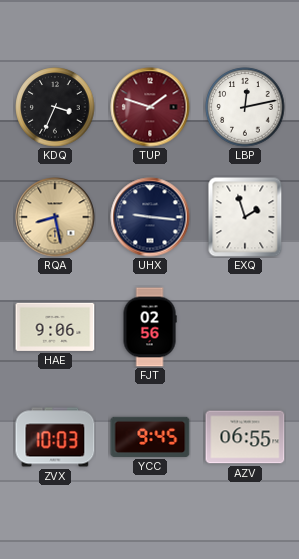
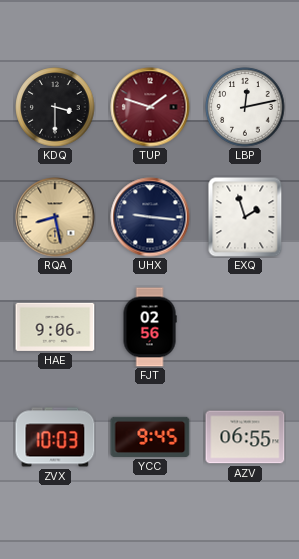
KDQ: 3:34 -> 3:30 (55, 107)
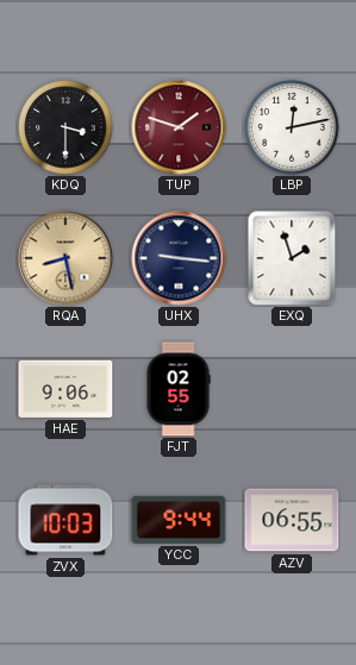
FJT: 02:56 -> 02:55 (179, 389)
YCC: 9:45 -> 9:44 (179, 520)
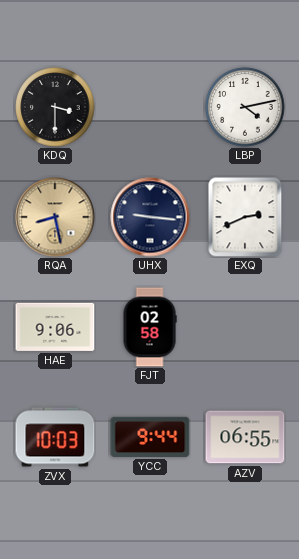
TUP: 1:48 -> none (179, 127)
LBP: 12:13 -> 4:13 (245, 107)
EXQ: 1:57 -> 2:41 (245, 217)
FJT: 02:55 -> 02:58 (150, 327)
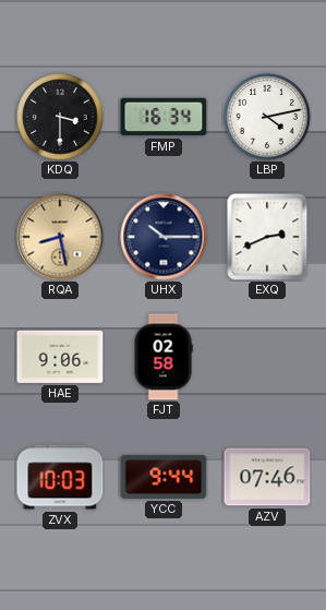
FMP: none -> 16:34 (164, 117)
UHX: 9:16 -> 10:15 (164, 237)
AZV: 06:55 -> 07:46 (267, 477)
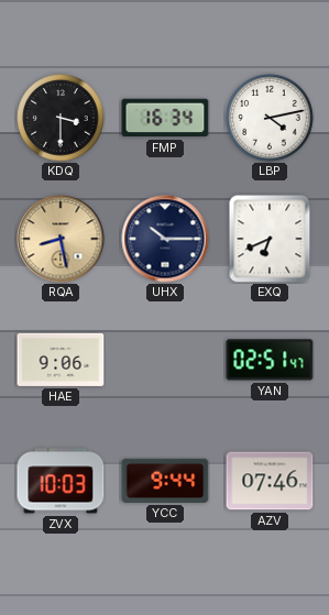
EXQ: 2:41 -> 6:41 (270, 239)
FJT: 02:58 -> none (164, 357)
YAN: none -> 02:51 (270, 360)
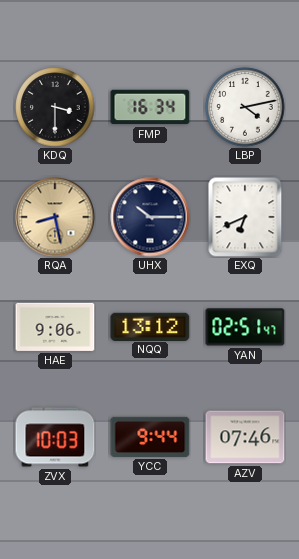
NQQ: none -> 13:12 (150, 326)
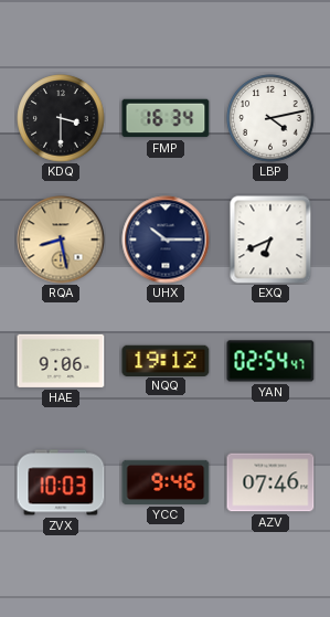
NQQ: 13:12 -> 19:12 (166, 360)
YAN: 02:51 -> 02:54 (270, 361)
YCC: 9:44 -> 9:46 (166, 482)
